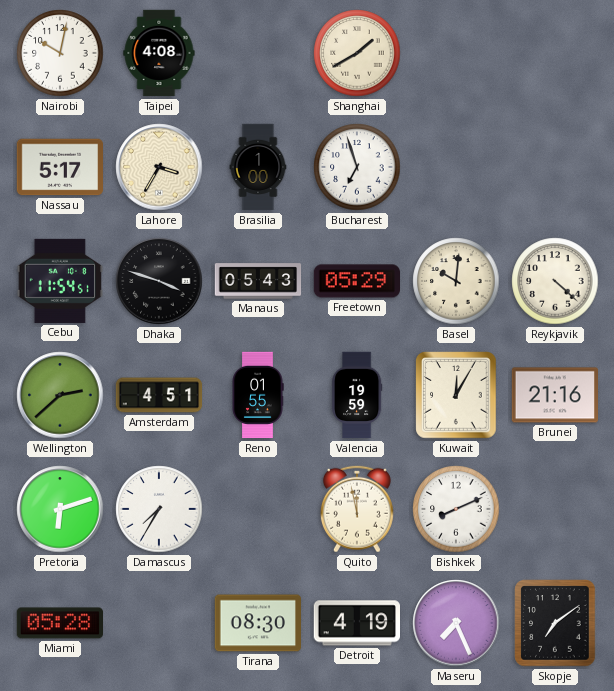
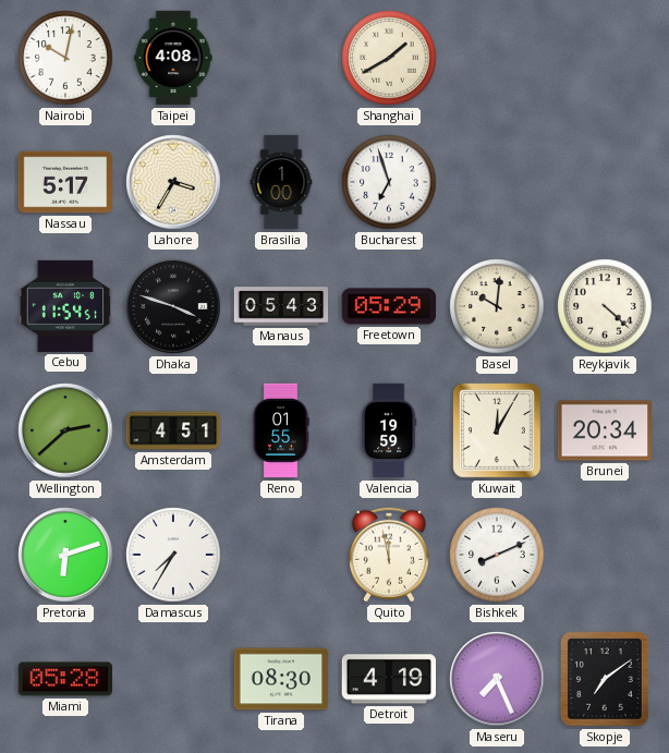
Brunei: 21:16 -> 20:34 (604, 430)
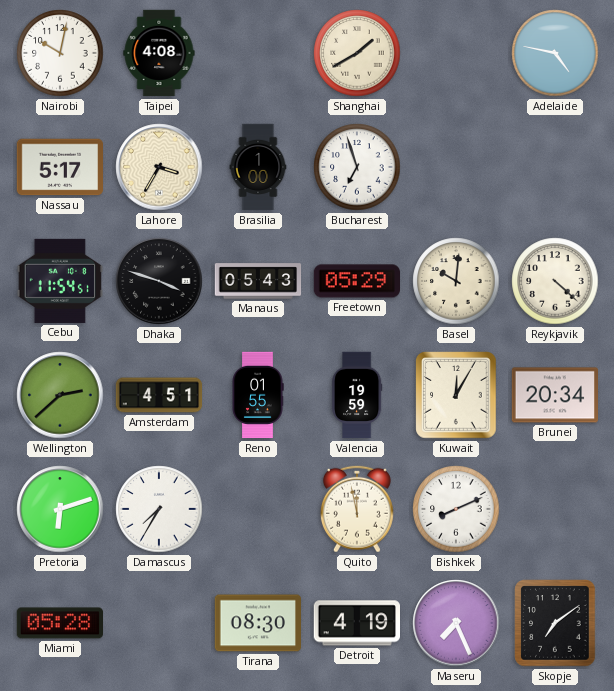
Adelaide: none -> 4:47 (555, 53)
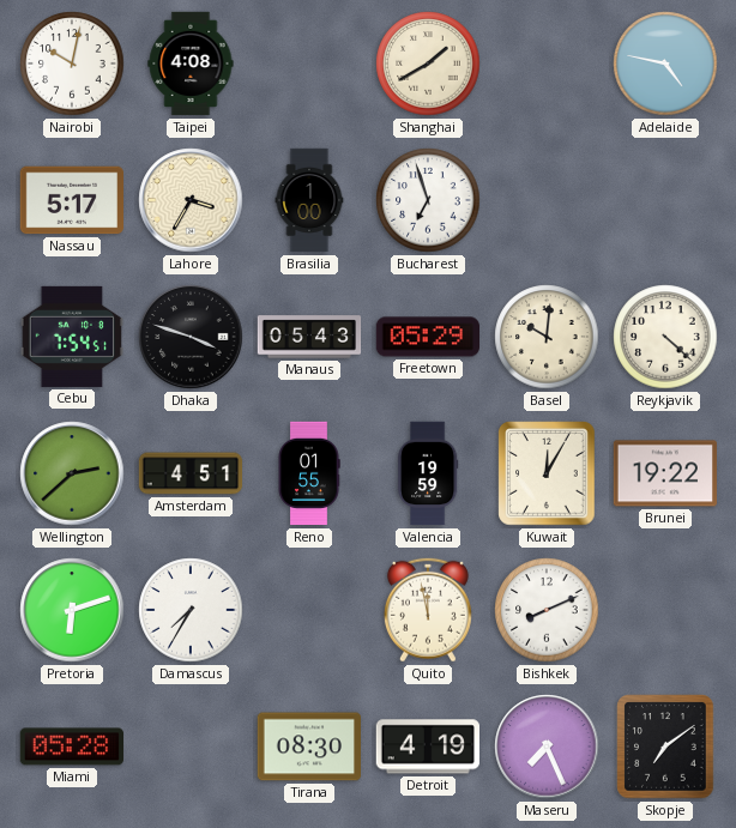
Cebu: 11:54 -> 7:54 (71, 337)
Brunei: 20:34 -> 19:22 (664, 473)
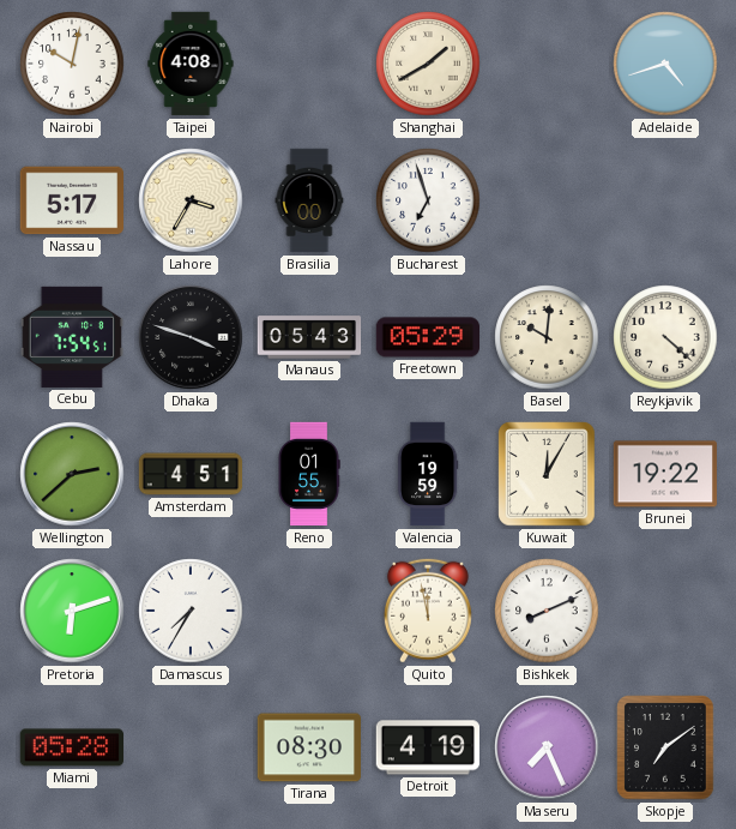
Adelaide: 4:47 -> 4:42 (665, 64)
